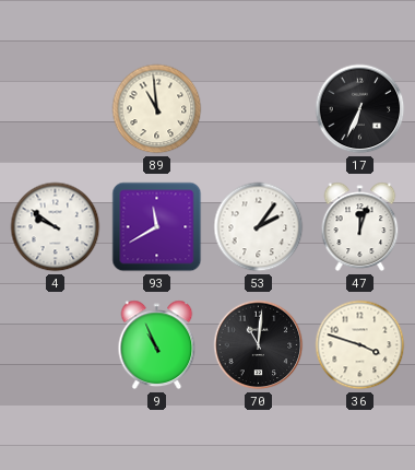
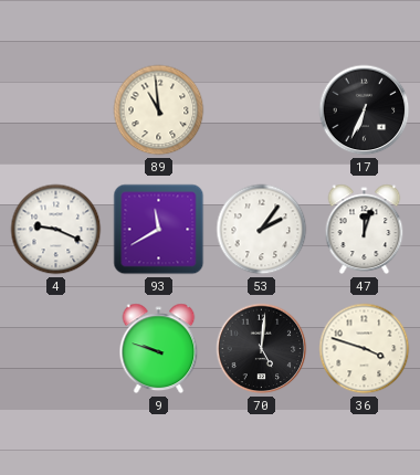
4: 9:51 -> 9:19 (56, 230)
9: 10:56 -> 9:48 (159, 349)
70: 11:01 -> 5:01 (262, 349)
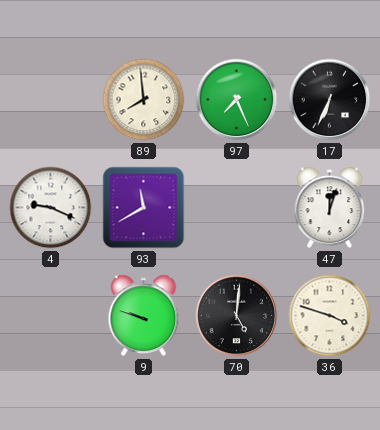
89: 10:59 -> 7:59 (144, 100)
97: none -> 7:26 (237, 100)
53: 2:06 -> none (262, 230)
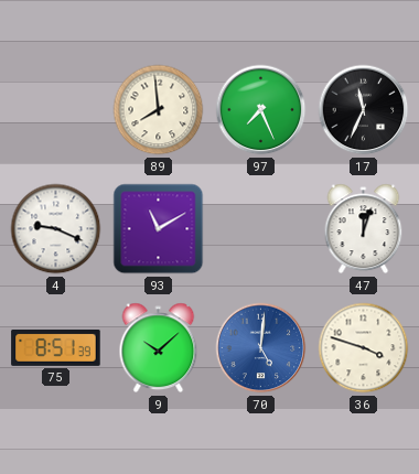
17: 6:34 -> 11:34 (364, 110)
93: 11:40 -> 11:10 (159, 229)
75: none -> 8:51 (56, 347)
9: 9:48 -> 10:08 (159, 348)
70 dial: black -> blue (261, 348)
